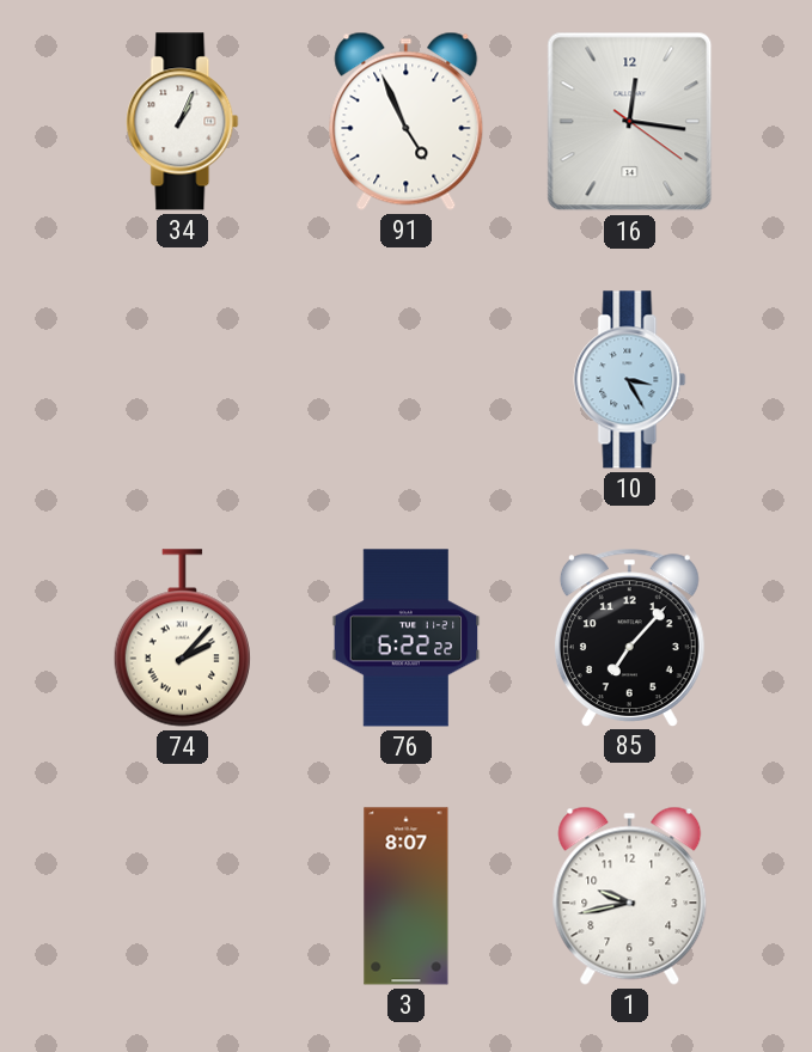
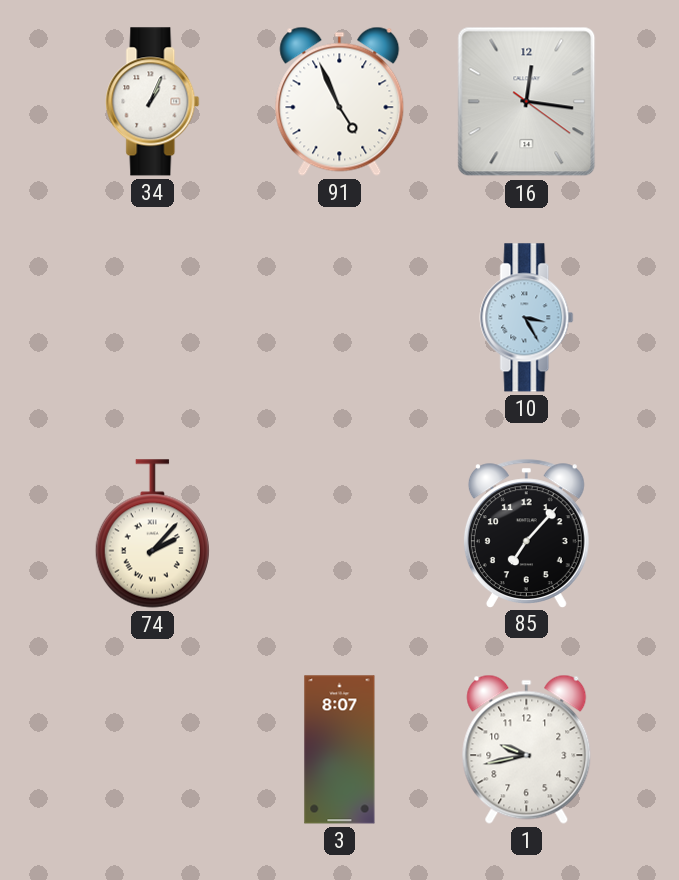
76: 6:22 -> none (407, 638)
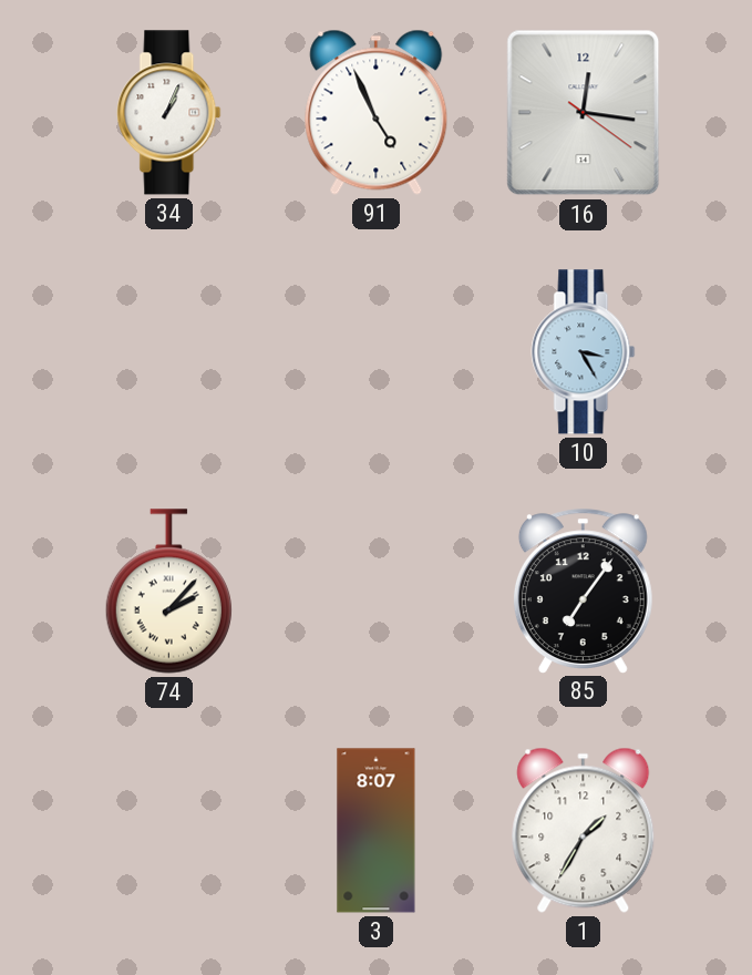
85: 7:07 -> 7:06 (583, 591)
1: 9:43 -> 1:35 (584, 830)
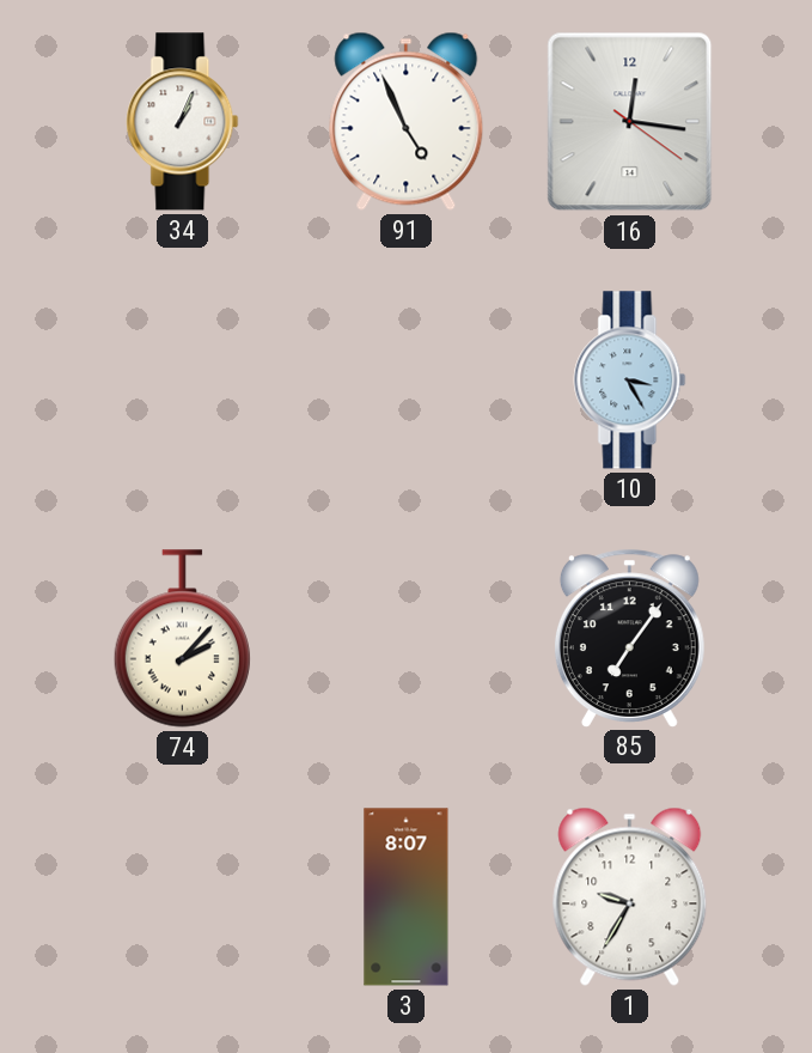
1: 1:35 -> 9:35 (630, 896)
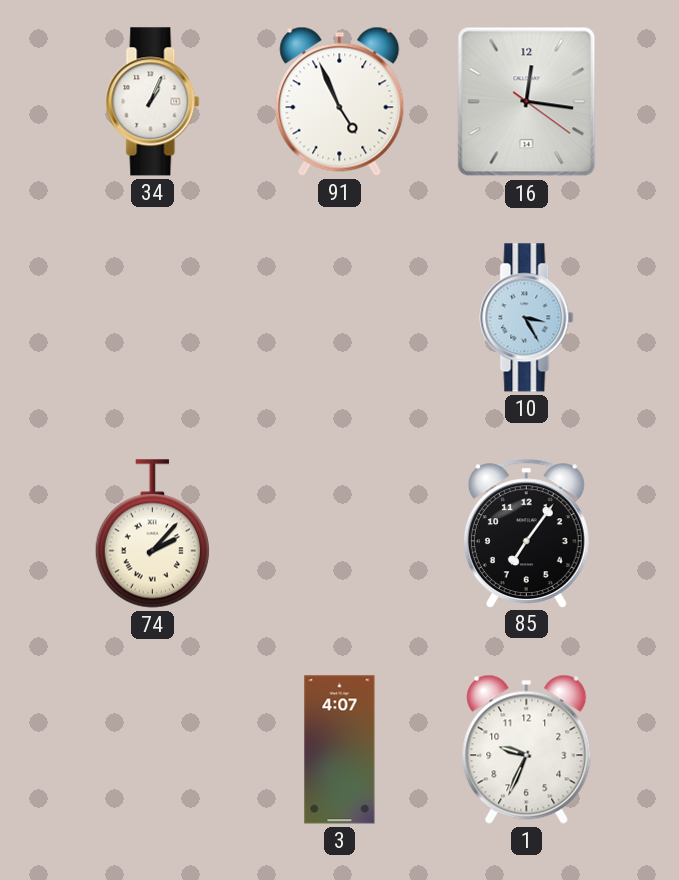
3: 8:07 -> 4:07 (340, 750)
1: 9:35 -> 9:34 (527, 749)
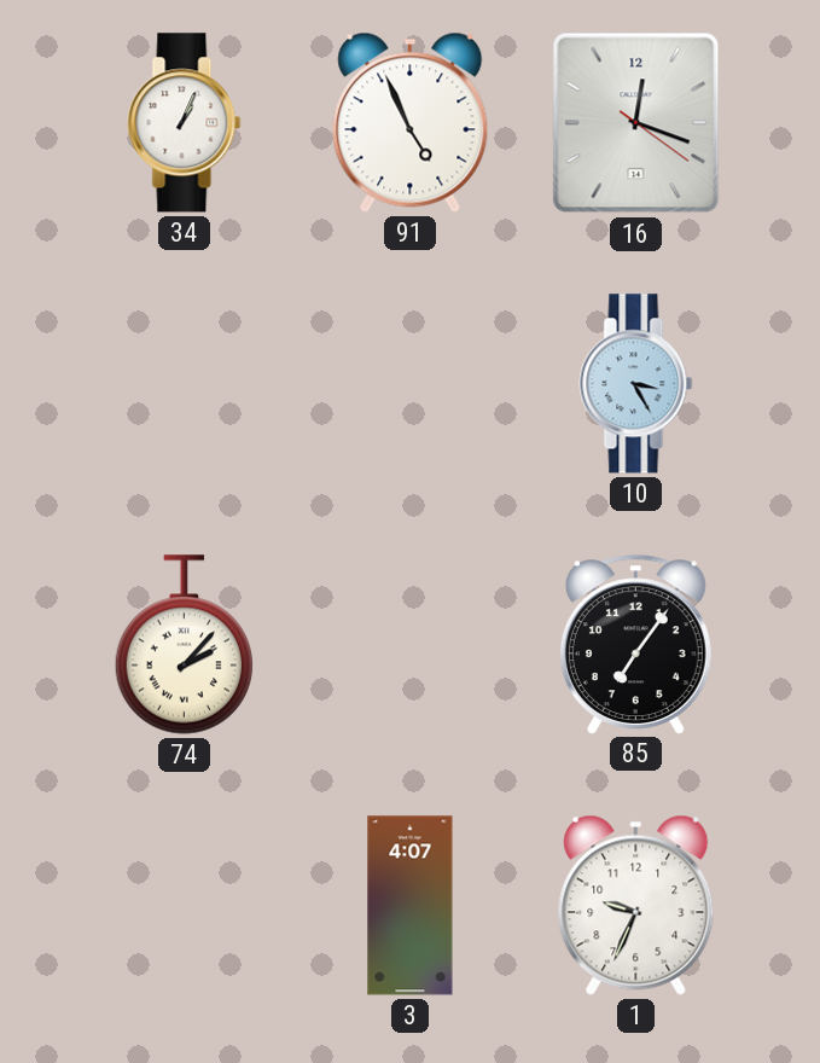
16: 12:16 -> 12:18 (636, 123)
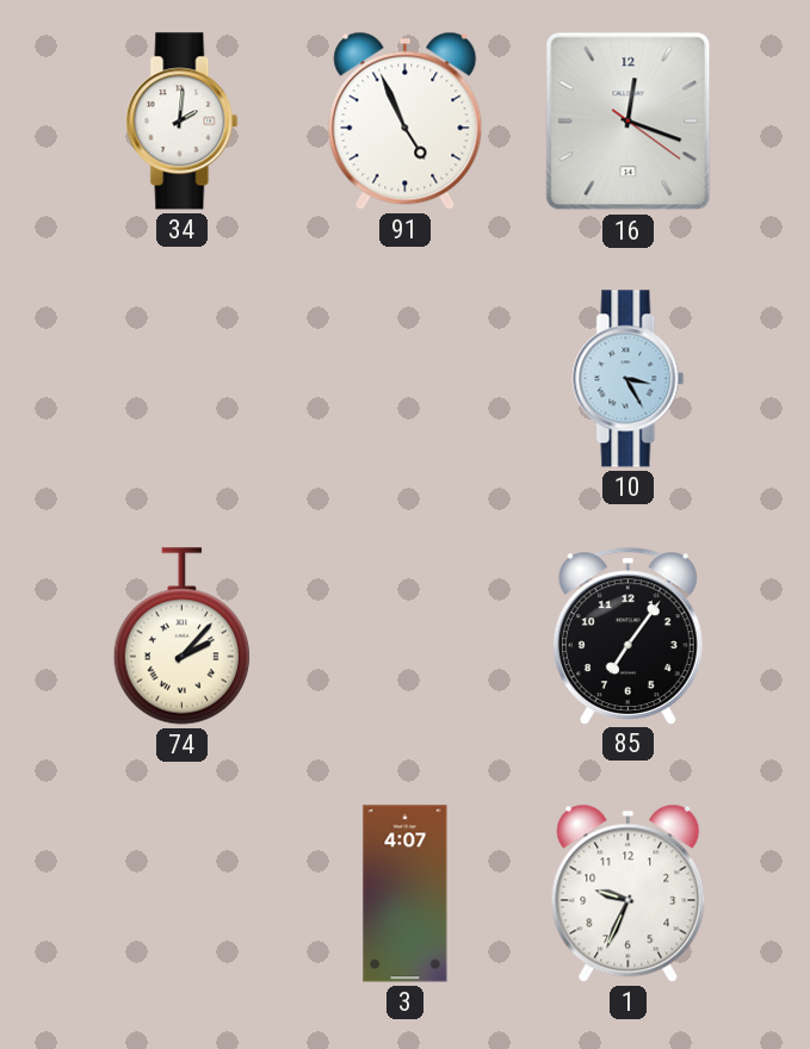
34: 1:04 -> 2:01 (183, 122)
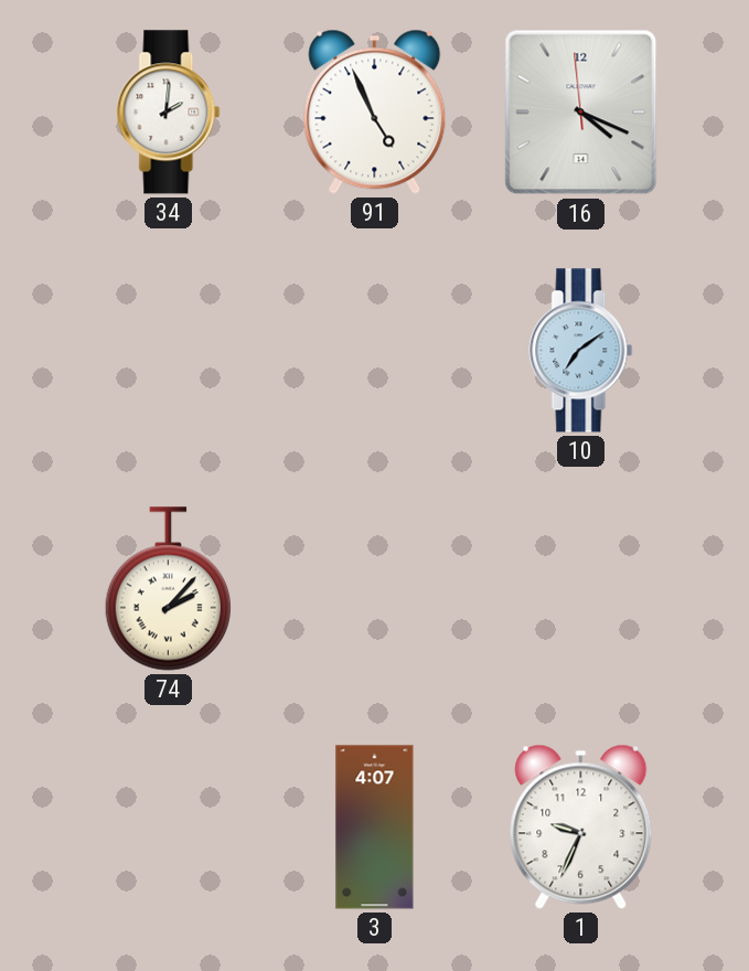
16: 12:18 -> 4:18 (581, 113)
10: 3:25 -> 7:09 (581, 351)
85: 7:06 -> none (627, 635)
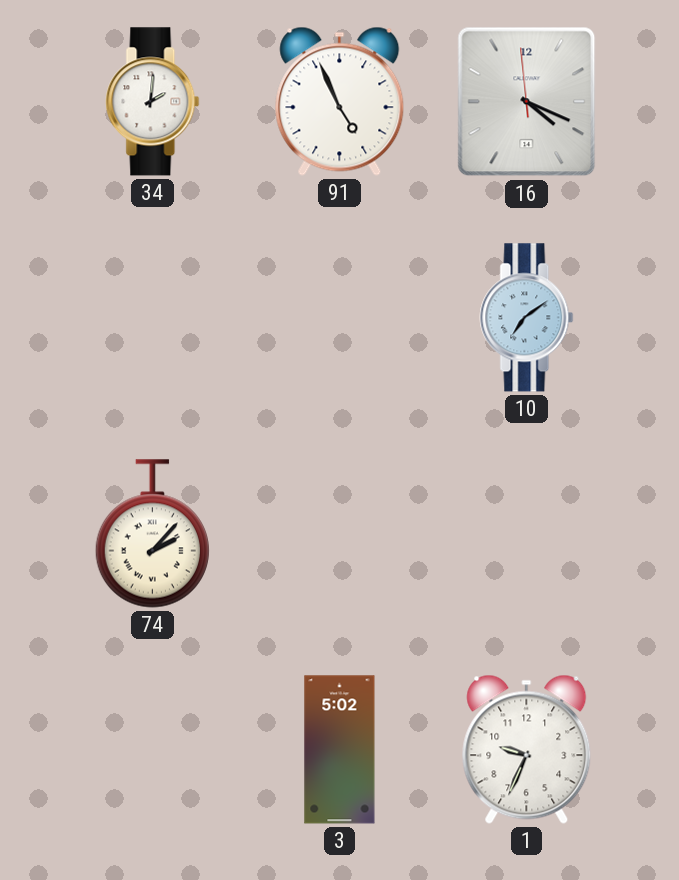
3: 4:07 -> 5:02 (340, 750)
